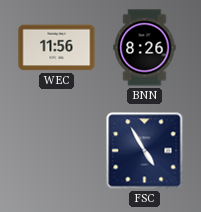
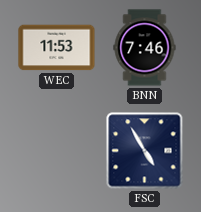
WEC: 11:56 -> 11:53 (57, 48)
BNN: 8:26 -> 7:46 (145, 48)
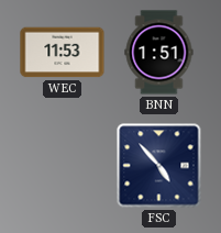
BNN: 7:46 -> 1:51 (159, 53)
FSC: 4:55 -> 4:53 (159, 166)
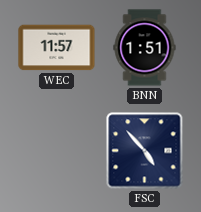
WEC: 11:53 -> 11:57 (57, 48)
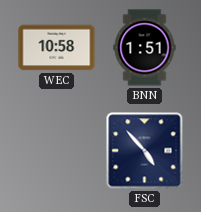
WEC: 11:57 -> 10:58 (57, 48)
